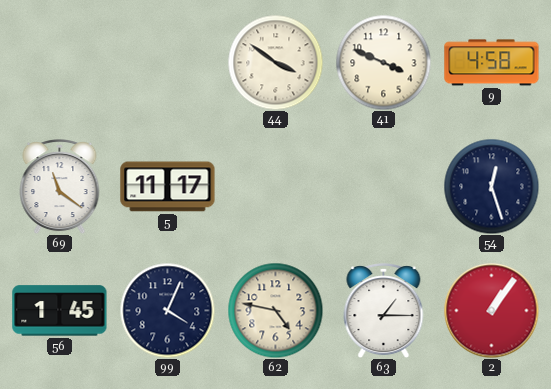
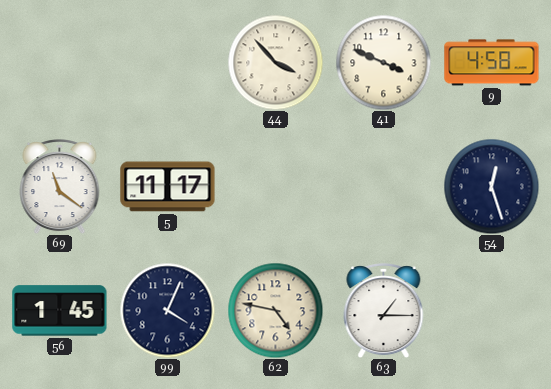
44: 3:51 -> 3:53 (275, 62)
2: 1:06 -> none (491, 310)
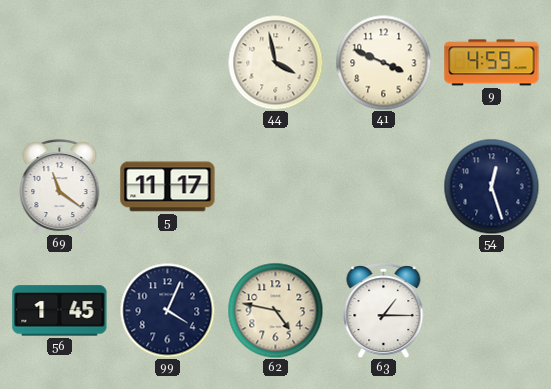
44: 3:53 -> 3:58 (275, 62)
9: 4:58 -> 4:59 (492, 63)
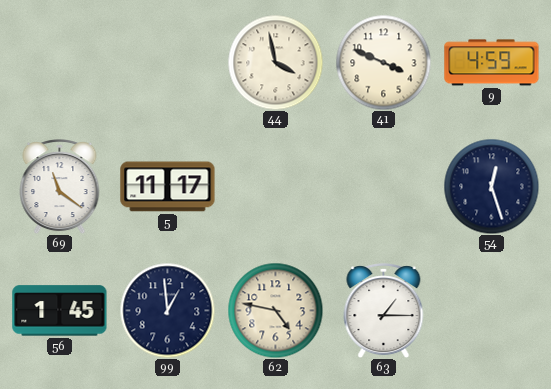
99: 4:04 -> 12:59 (167, 310)
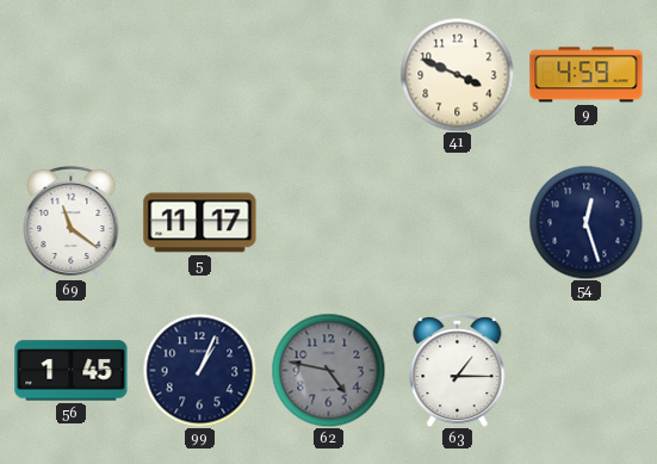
44: 3:58 -> none (275, 62)
99: 12:59 -> 1:04 (199, 370)
62 dial: cream -> grey (328, 370)
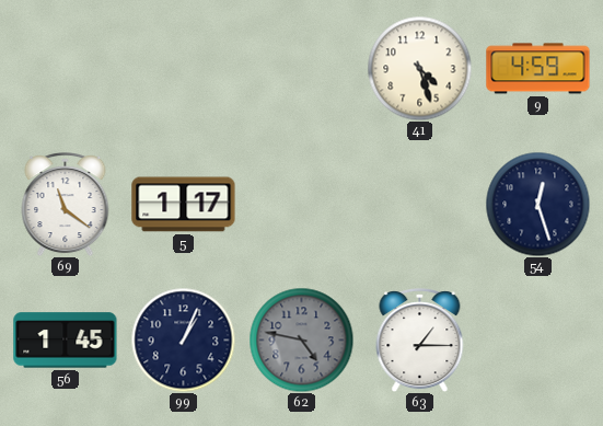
41: 3:49 -> 4:27 (419, 68)
5: 11:17 -> 1:17 (184, 205)
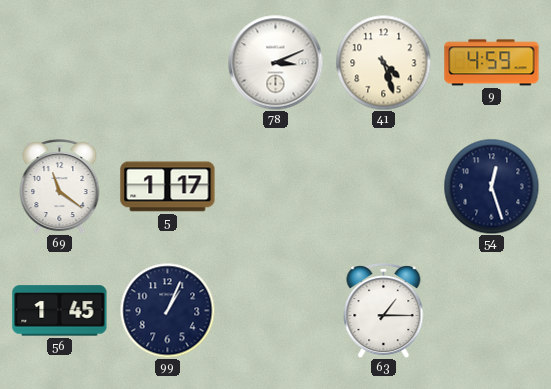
78: none -> 3:11 (275, 62)
62: 4:47 -> none (301, 339)
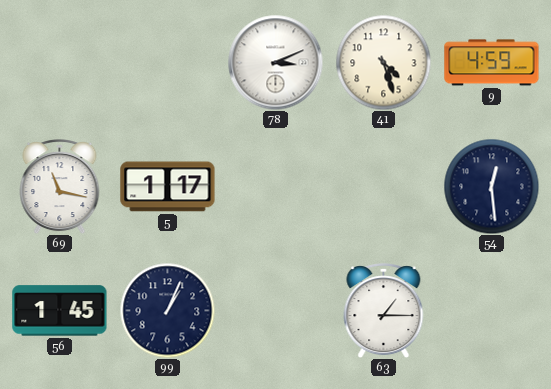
69: 11:21 -> 11:17 (60, 187)
54: 12:27 -> 12:29 (491, 186)
